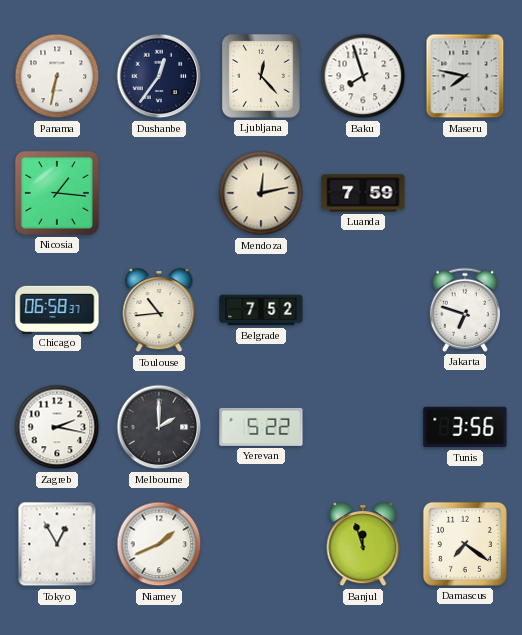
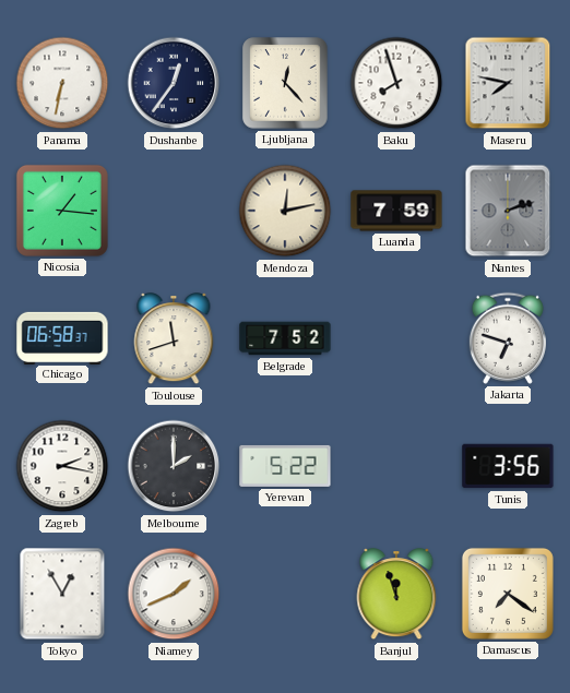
Nantes: none -> 2:12 (508, 211)
Toulouse: 10:44 -> 11:42 (174, 339)
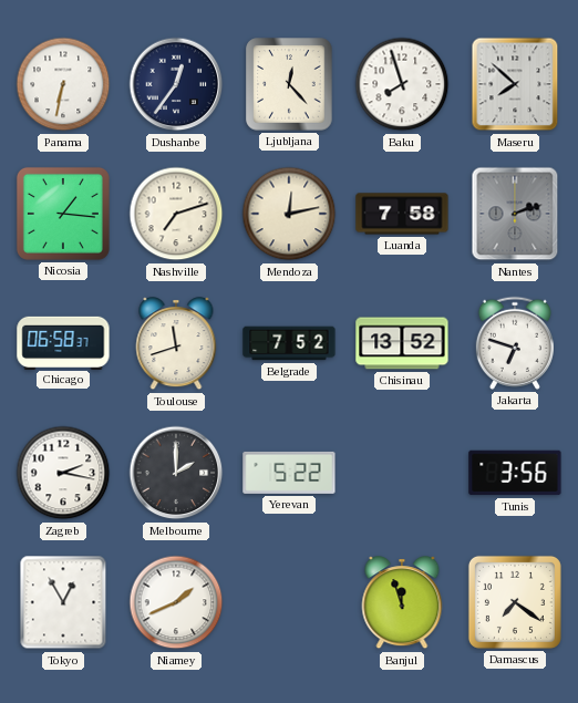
Maseru: 7:47 -> 7:52 (515, 84)
Nashville: none -> 7:12 (176, 214)
Luanda: 7:59 -> 7:58 (402, 214)
Chisinau: none -> 13:52 (402, 343)
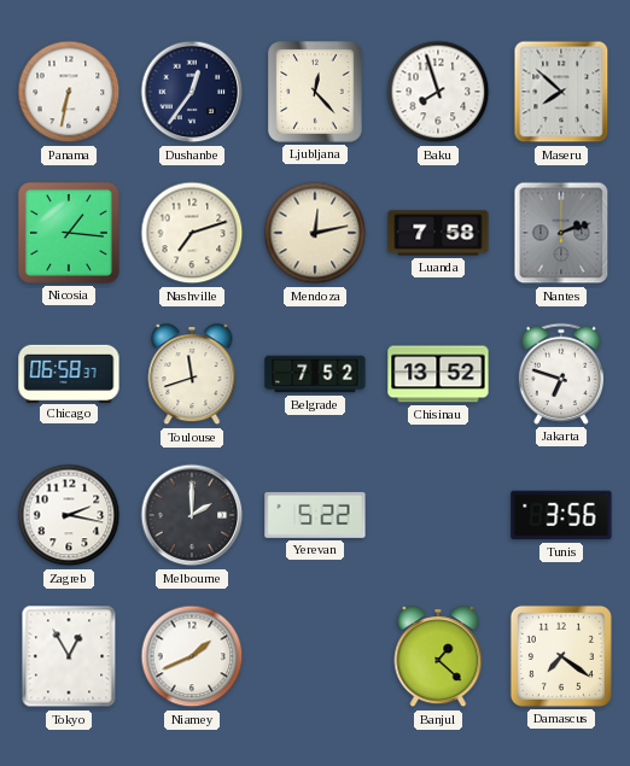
Banjul: 11:57 -> 1:22 (438, 657)
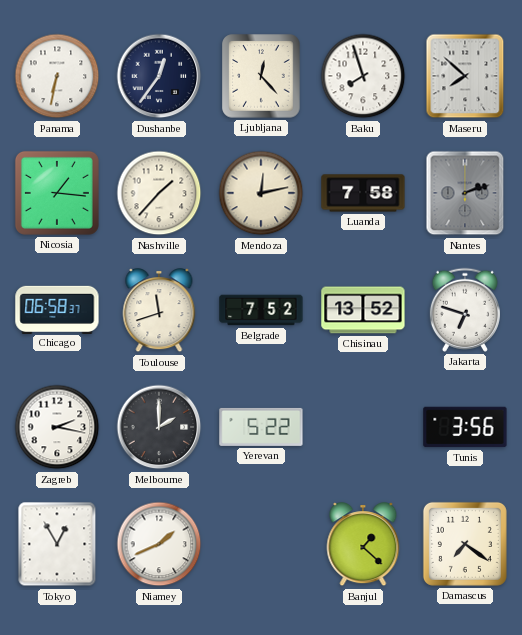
Nashville: 7:12 -> 1:37 (159, 193)
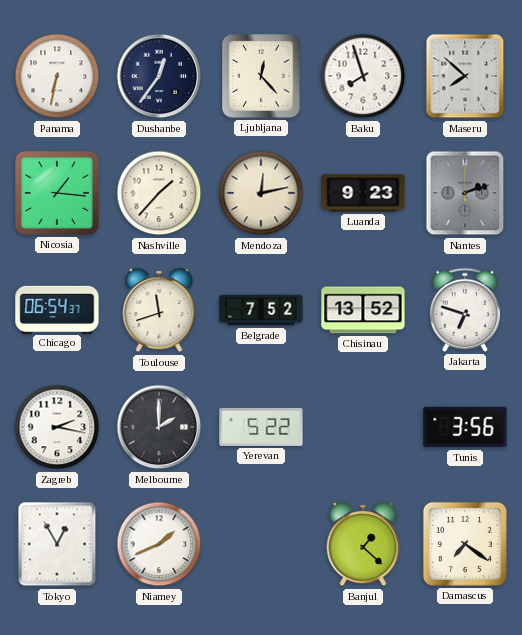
Luanda: 7:58 -> 9:23 (363, 193)
Chicago: 06:58 -> 06:54 (57, 309)
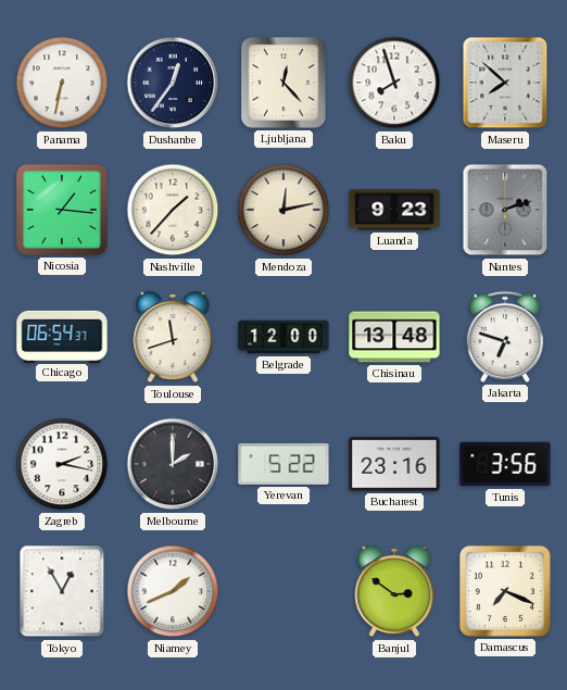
Belgrade: 7:52 -> 12:00 (283, 337)
Chisinau: 13:52 -> 13:48 (394, 337)
Bucharest: none -> 23:16 (394, 465)
Banjul: 1:22 -> 2:51 (394, 592)
Damascus: 7:21 -> 7:19 (505, 591)
